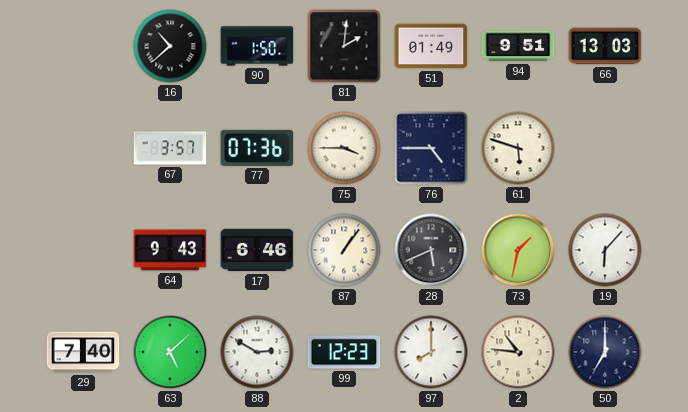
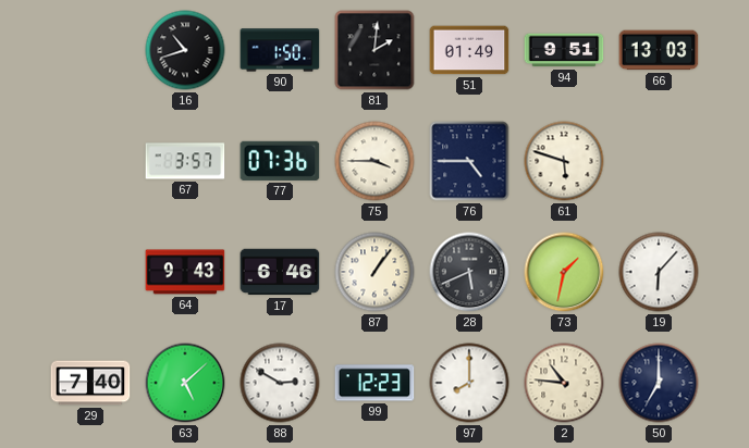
16: 10:38 -> 10:42 (185, 50)
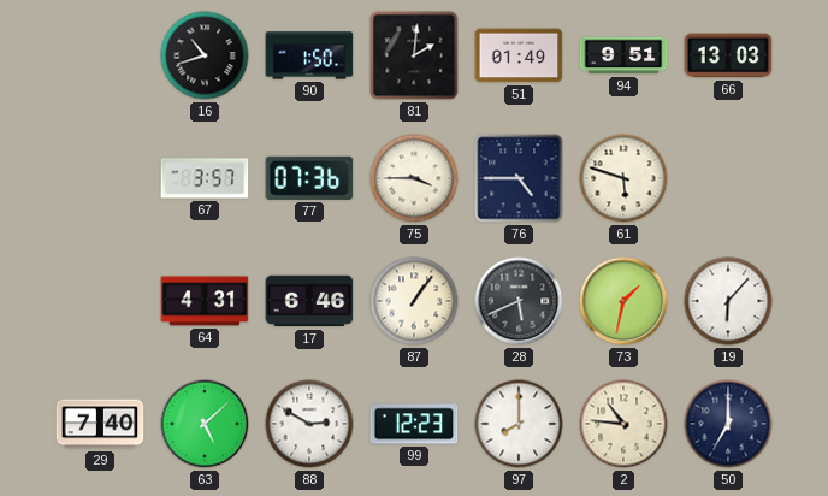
64: 9:43 -> 4:31 (205, 301)
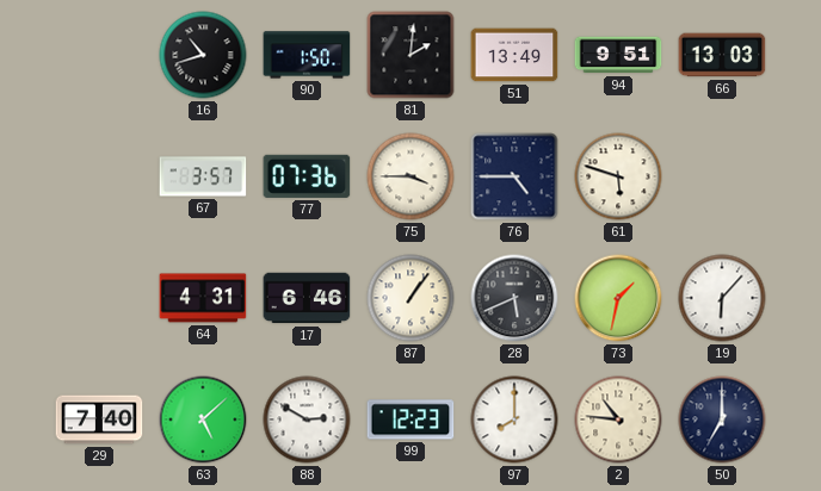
51: 01:49 -> 13:49 (514, 55)
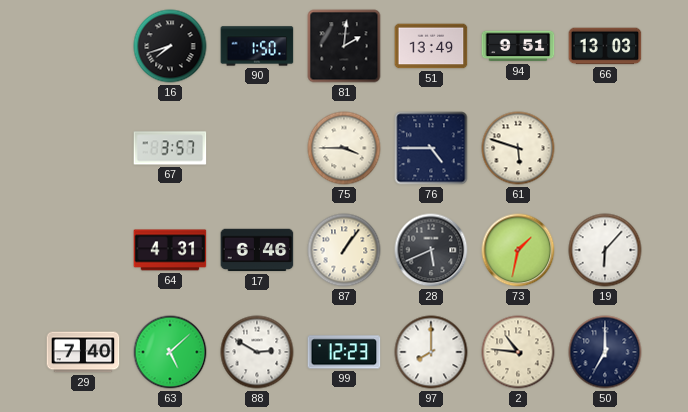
16: 10:42 -> 7:42 (170, 46)
77: 07:36 -> none (307, 176)
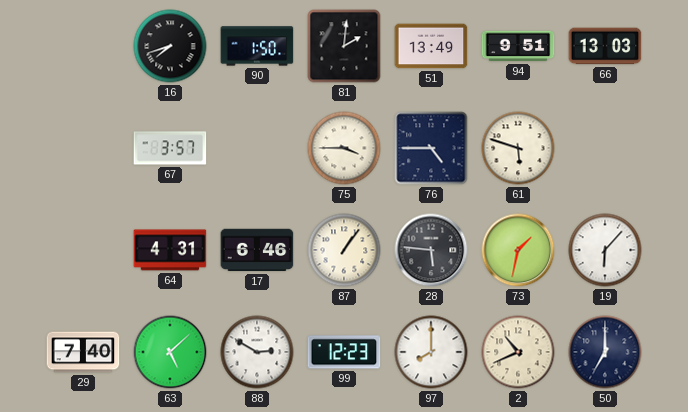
28: 5:41 -> 5:46 (431, 250)
2: 10:46 -> 10:41 (518, 352)
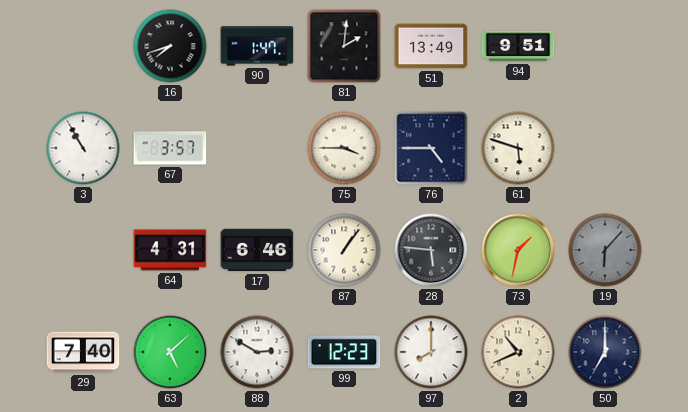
90: 1:50 -> 1:47 (257, 46)
66: 13:03 -> none (605, 46)
3: none -> 10:55 (83, 148)
19 dial: white -> grey (605, 250)
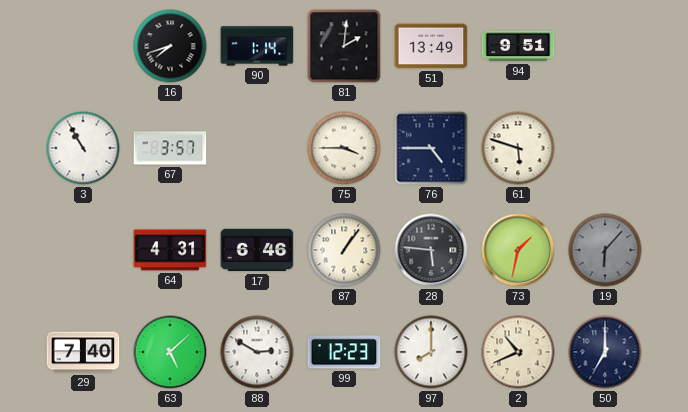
90: 1:47 -> 1:14 (257, 46)
